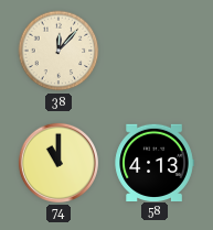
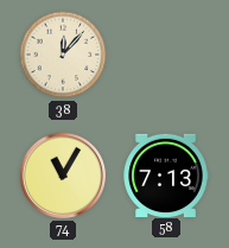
74: 11:00 -> 11:05 (63, 176)
58: 4:13 -> 7:13 (166, 174)
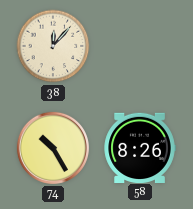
74: 11:05 -> 10:25 (53, 148)
58: 7:13 -> 8:26 (140, 147)
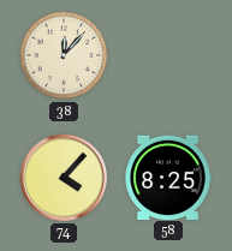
74: 10:25 -> 4:07 (64, 178)
58: 8:26 -> 8:25 (168, 177)
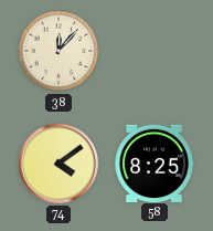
74: 4:07 -> 4:09 (58, 164)
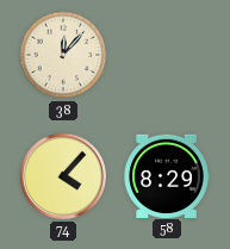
74: 4:09 -> 4:07 (63, 176)
58: 8:25 -> 8:29 (167, 175)
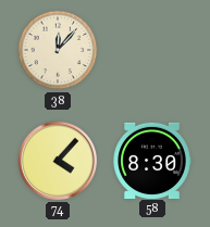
58: 8:29 -> 8:30 (152, 160)
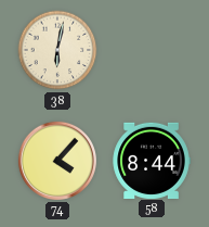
38: 12:07 -> 6:02 (57, 50)
58: 8:30 -> 8:44 (152, 160)
